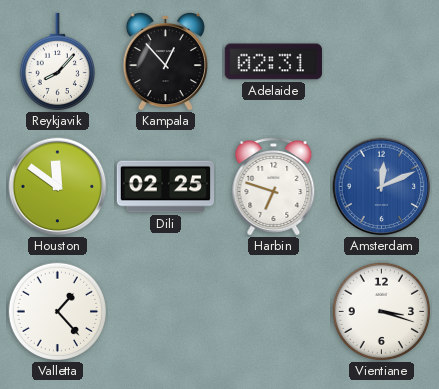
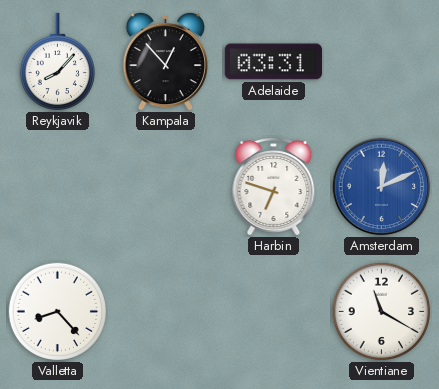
Adelaide: 02:31 -> 03:31 (273, 62)
Houston: 11:51 -> none (58, 187)
Dili: 02:25 -> none (165, 187)
Valletta: 1:23 -> 8:23 (58, 312)
Vientiane: 3:18 -> 11:20 (382, 312)
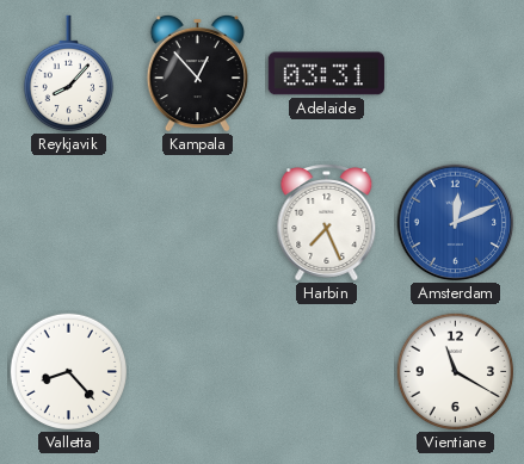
Harbin: 6:48 -> 7:26 (327, 223)
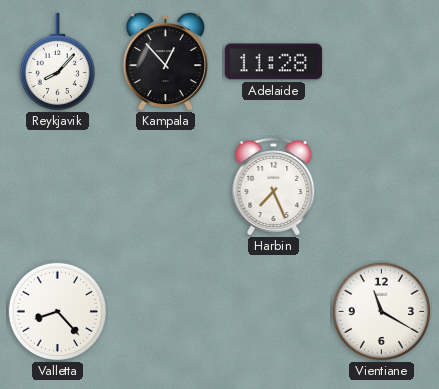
Adelaide: 03:31 -> 11:28 (273, 62)
Amsterdam: 12:11 -> none (456, 223)
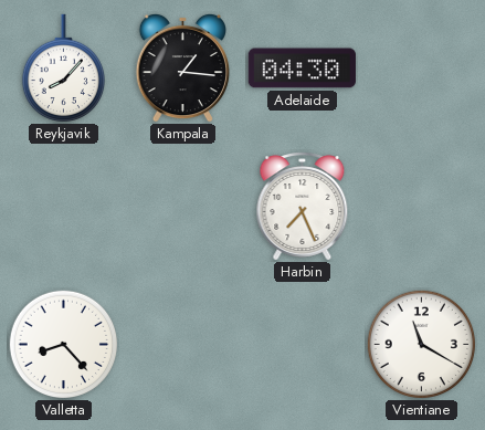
Kampala: 12:53 -> 1:16 (182, 67)
Adelaide: 11:28 -> 04:30 (302, 69)
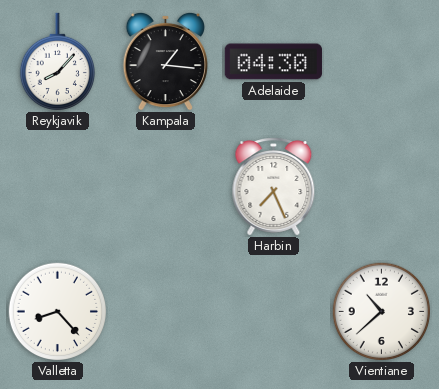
Vientiane: 11:20 -> 10:38 (382, 312)
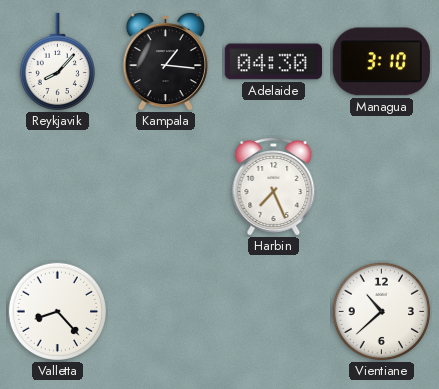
Managua: none -> 3:10 (381, 62)
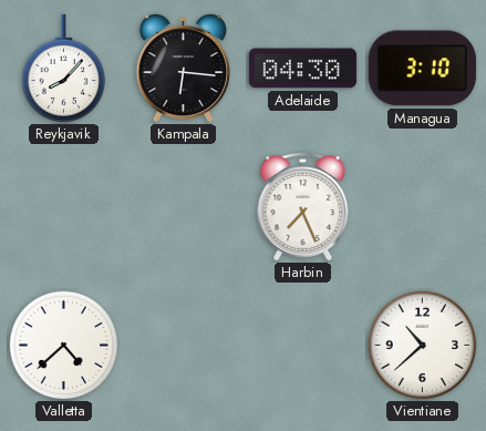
Kampala: 1:16 -> 6:16 (183, 68)
Valletta: 8:23 -> 4:38 (64, 346)
